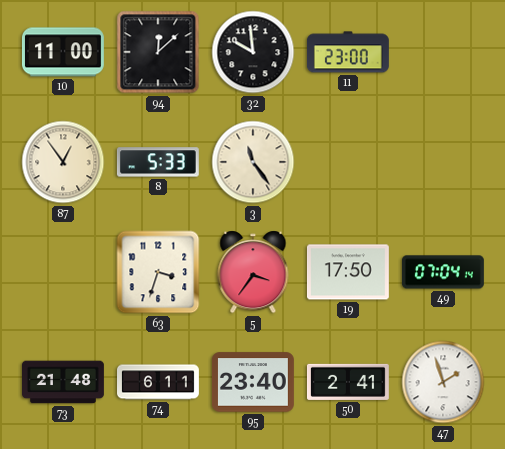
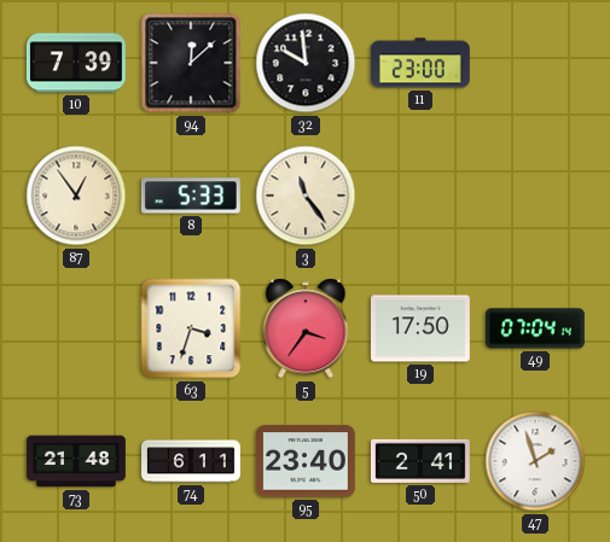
10: 11:00 -> 7:39 (76, 63)
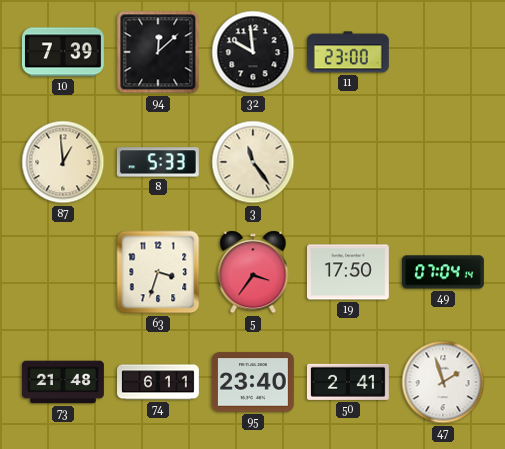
87: 12:54 -> 12:59 (63, 162)
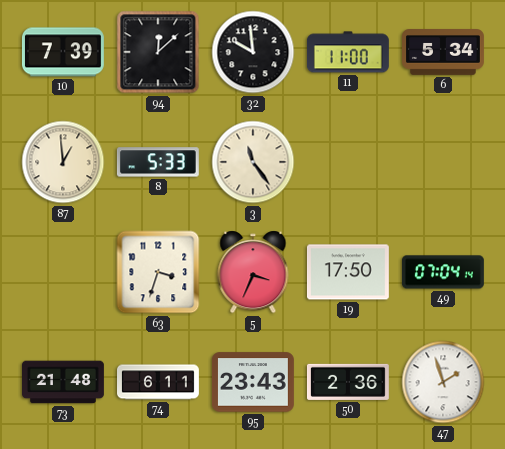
11: 23:00 -> 11:00 (348, 52)
6: none -> 5:34 (444, 53)
5: 3:36 -> 3:34 (253, 272)
95: 23:40 -> 23:43 (253, 382)
50: 2:41 -> 2:36 (348, 382)
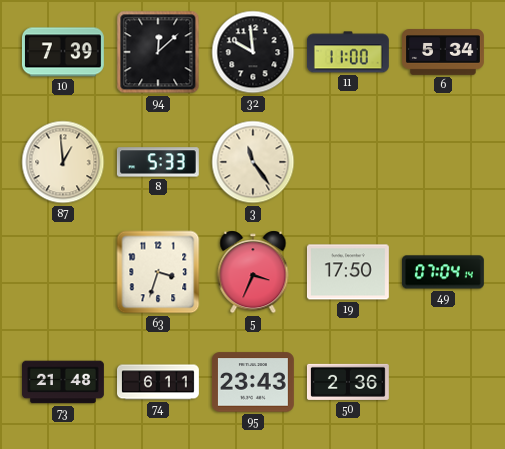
47: 1:57 -> none (443, 382)
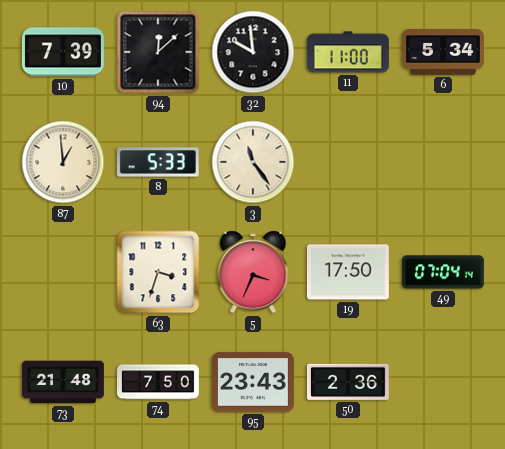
74: 6:11 -> 7:50 (159, 382)
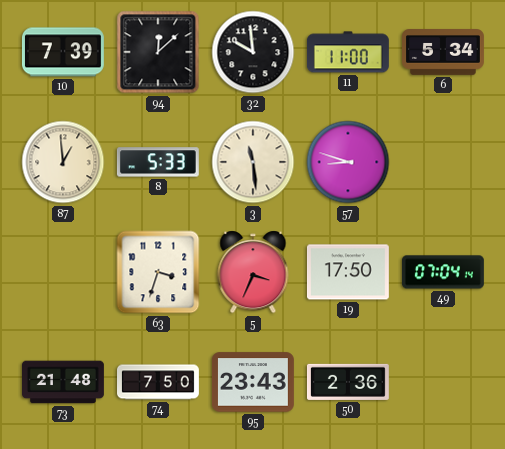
3: 11:24 -> 11:29 (253, 162)
57: none -> 8:48 (348, 162)
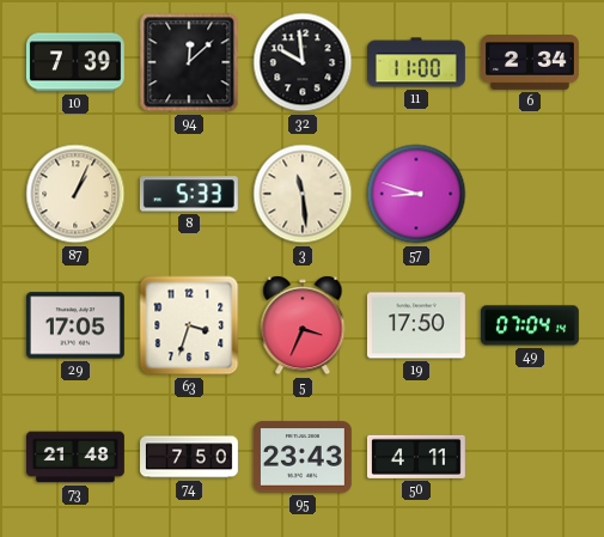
6: 5:34 -> 2:34 (531, 63)
87: 12:59 -> 1:04 (75, 194)
29: none -> 17:05 (75, 325)
50: 2:36 -> 4:11 (416, 457)
